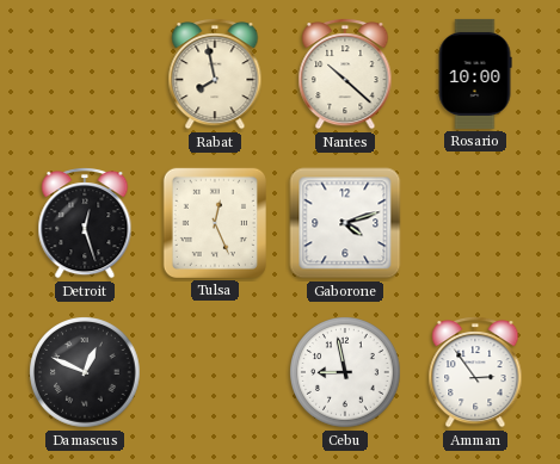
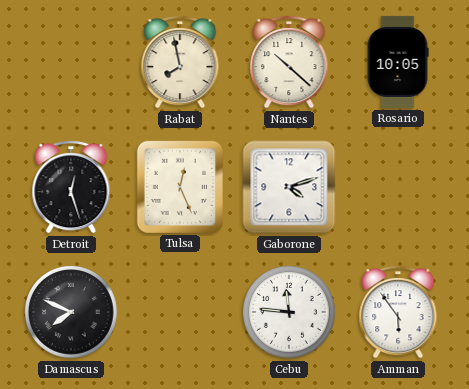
Rosario: 10:00 -> 10:05 (398, 62)
Damascus: 12:49 -> 7:49 (71, 312)
Cebu: 8:58 -> 11:46 (289, 312)
Amman: 2:54 -> 5:54 (398, 313)
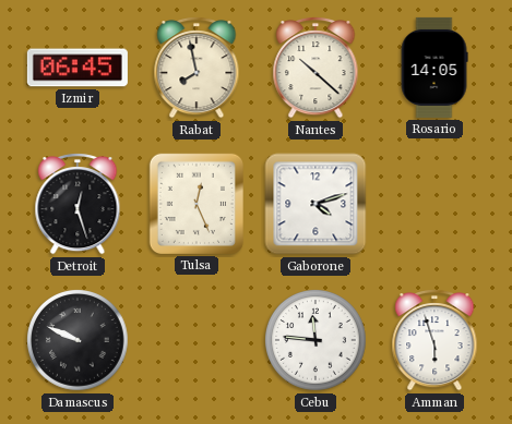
Izmir: none -> 06:45 (78, 68)
Rosario: 10:05 -> 14:05 (434, 68)
Damascus: 7:49 -> 9:49 (78, 340)
Amman: 5:54 -> 5:57 (434, 341)
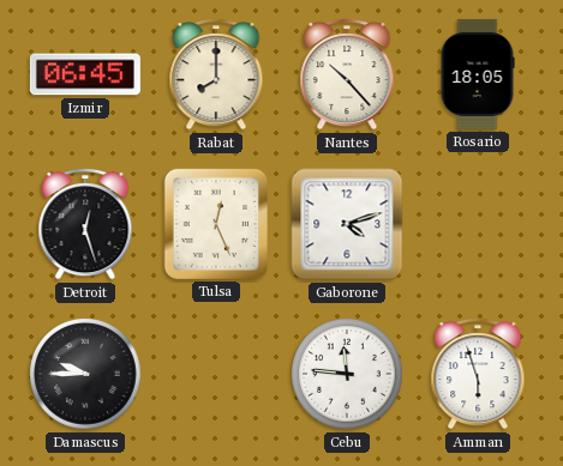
Rabat: 7:58 -> 8:00 (216, 75)
Nantes: 10:22 -> 10:23 (347, 75)
Rosario: 14:05 -> 18:05 (478, 74)
Damascus: 9:49 -> 9:45 (85, 374)
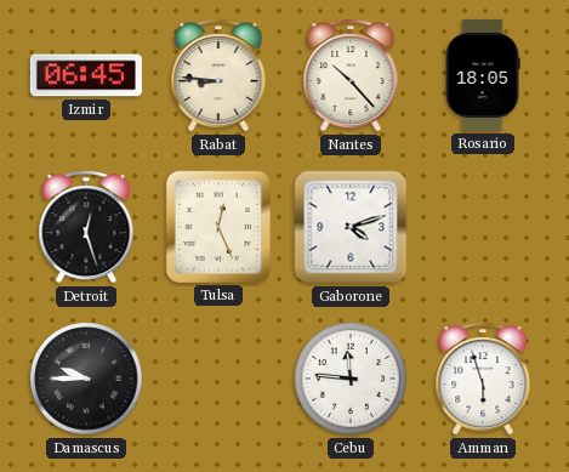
Rabat: 8:00 -> 8:46 (218, 76)
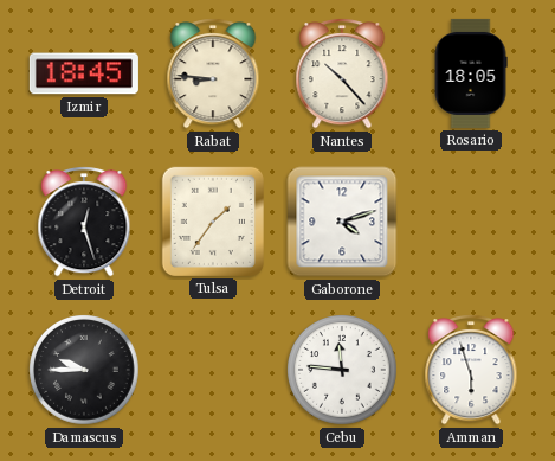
Izmir: 06:45 -> 18:45 (84, 73)
Tulsa: 12:26 -> 1:36 (213, 222)
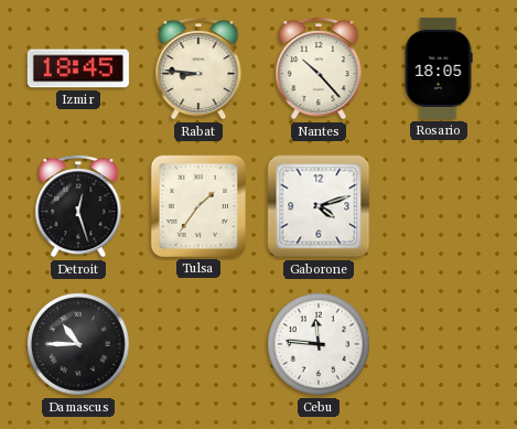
Damascus: 9:45 -> 10:45 (78, 344)
Amman: 5:57 -> none (471, 371)
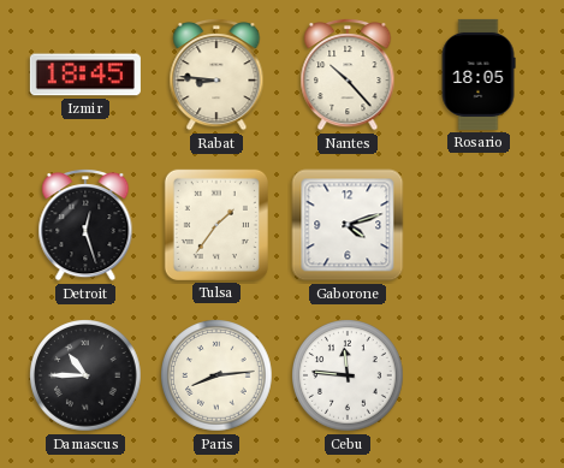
Paris: none -> 8:14 (216, 375)
